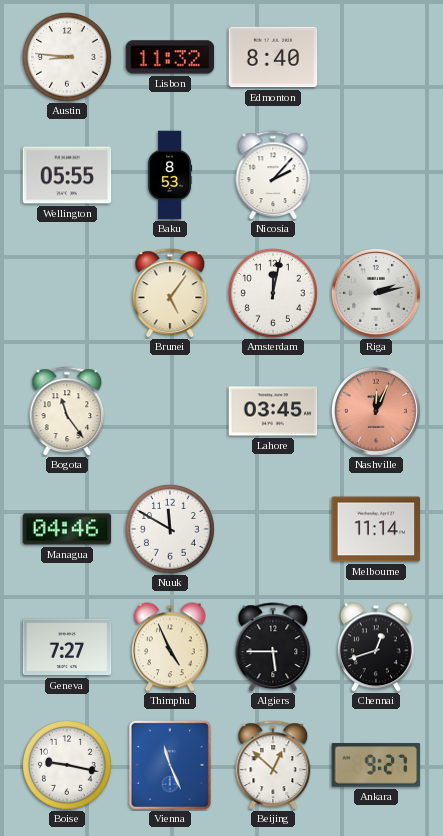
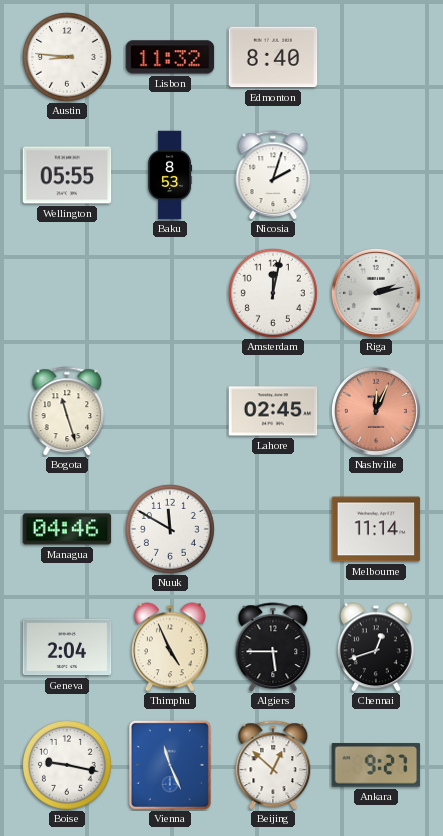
Nicosia: 2:07 -> 2:03 (273, 175)
Brunei: 5:06 -> none (170, 293)
Bogota: 11:24 -> 11:27 (67, 411)
Lahore: 03:45 -> 02:45 (273, 411)
Geneva: 7:27 -> 2:04 (67, 647)
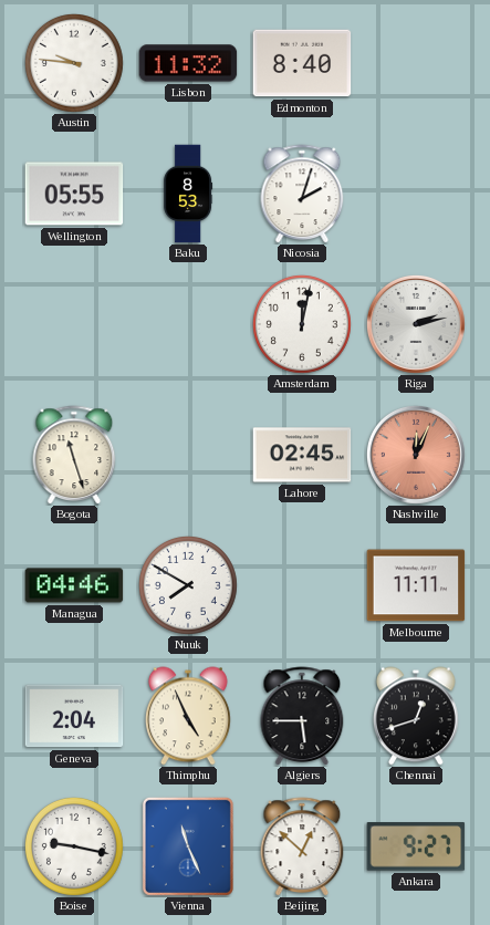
Austin: 8:46 -> 9:46 (74, 63)
Nuuk: 11:50 -> 7:50 (188, 585)
Melbourne: 11:14 -> 11:11 (416, 585)
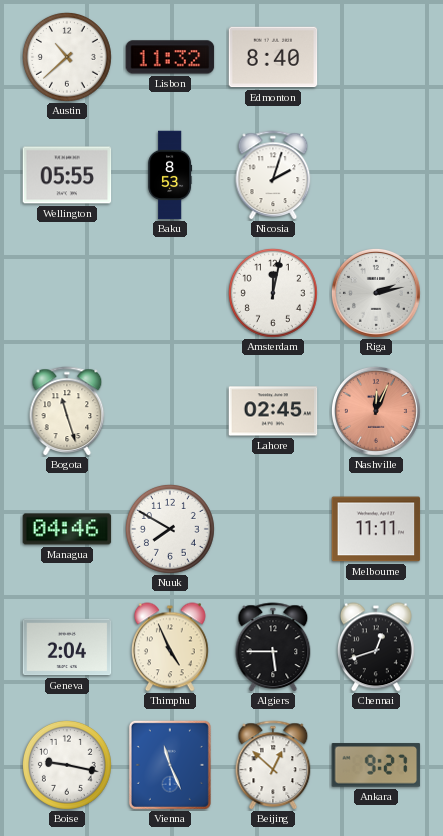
Austin: 9:46 -> 10:38 (67, 57)
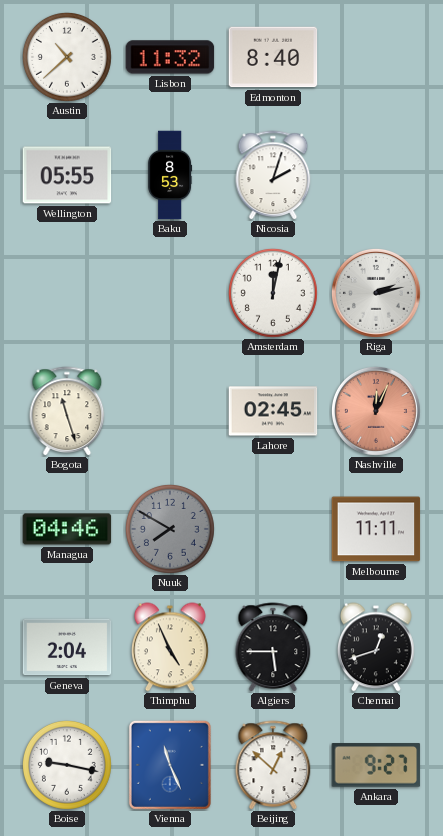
Nuuk dial: white -> grey (170, 529)
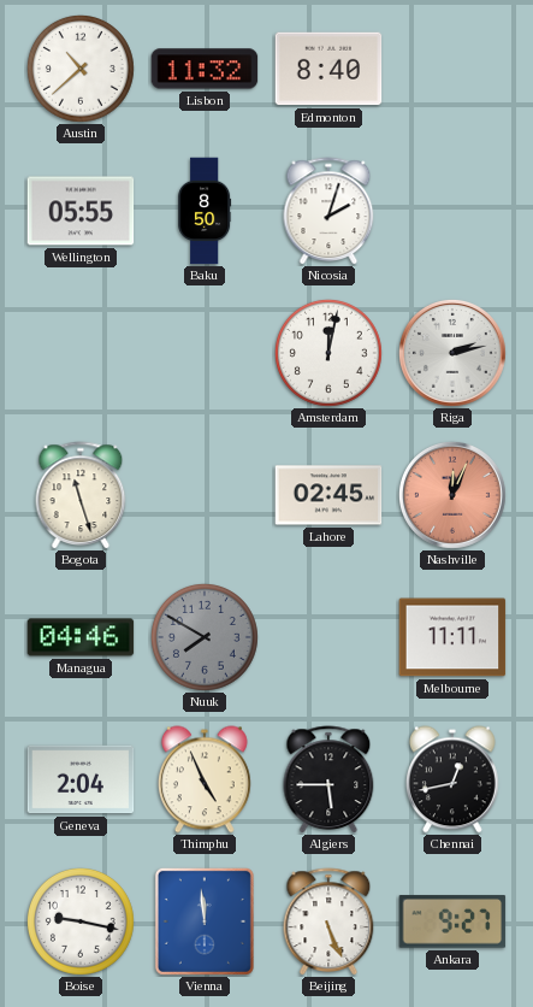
Baku: 8:53 -> 8:50 (205, 211)
Chennai: 12:42 -> 12:43 (452, 779)
Vienna: 11:26 -> 11:59 (205, 921)
Beijing: 12:52 -> 5:26 (328, 921)
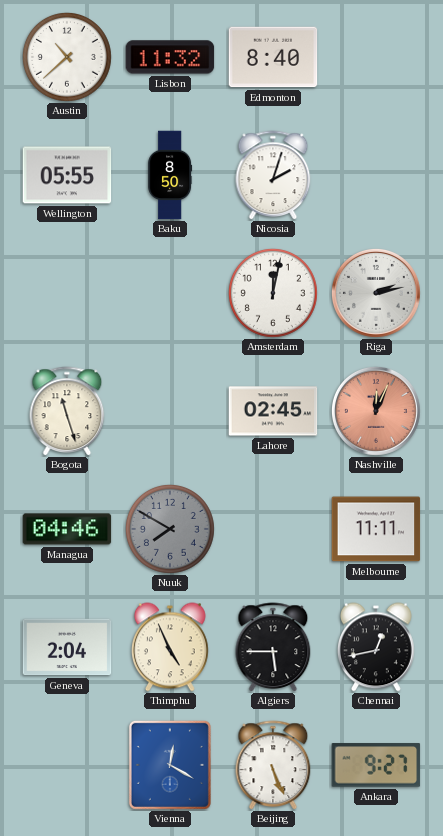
Boise: 9:17 -> none (81, 921)
Vienna: 11:59 -> 12:20 (170, 765)
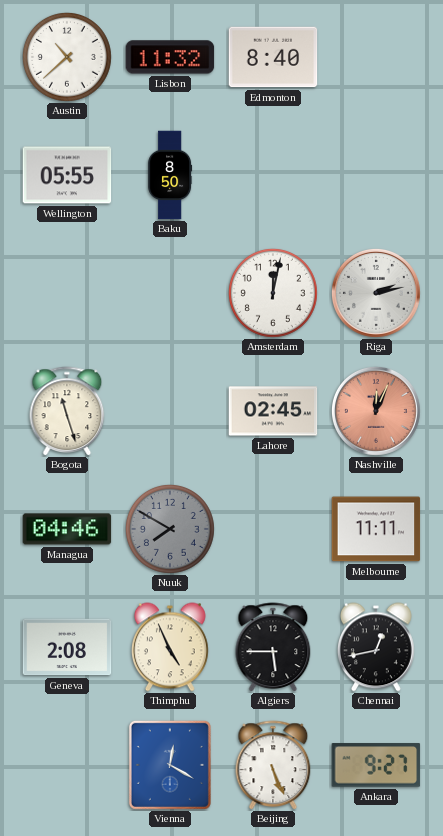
Nicosia: 2:03 -> none (273, 175)
Geneva: 2:04 -> 2:08 (67, 647)
